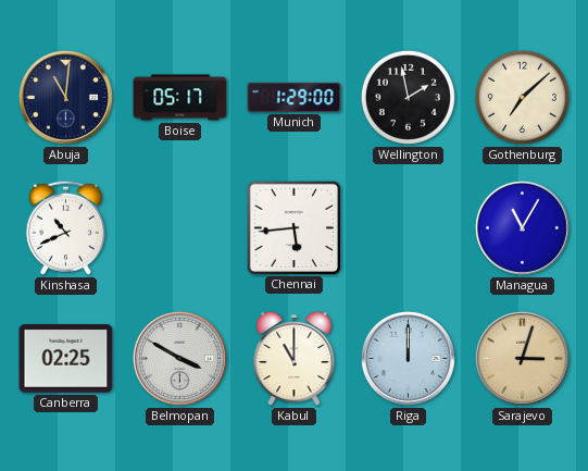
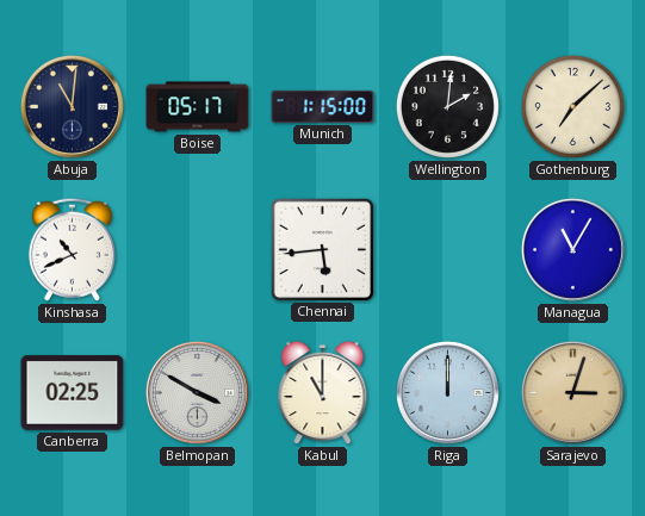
Munich: 1:29 -> 1:15 (323, 106)
Wellington: 1:58 -> 2:01 (447, 106)
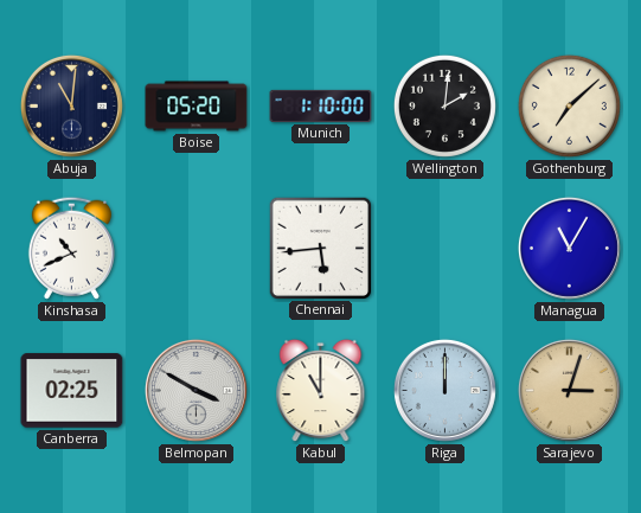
Boise: 05:17 -> 05:20 (197, 107)
Munich: 1:15 -> 1:10 (321, 105)
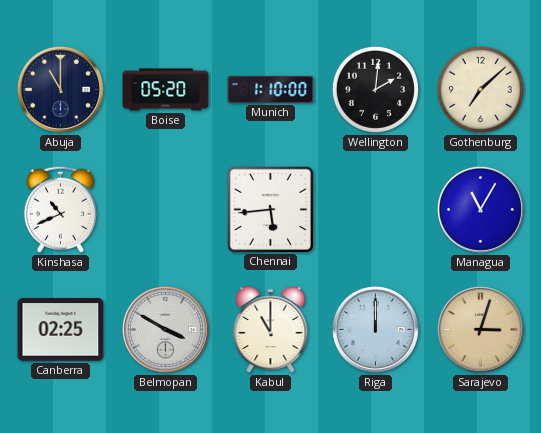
Abuja: 11:01 -> 11:00 (60, 89)
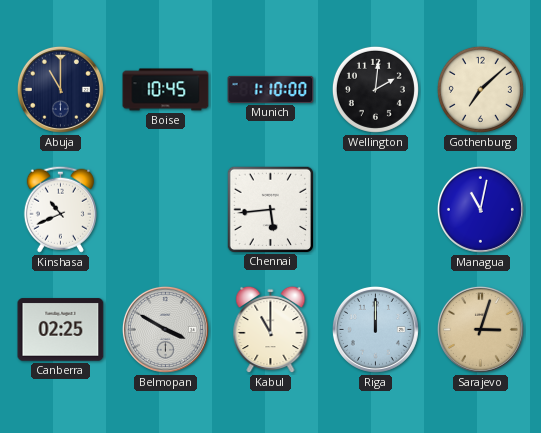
Boise: 05:20 -> 10:45 (166, 90)
Managua: 11:05 -> 11:02 (480, 209)
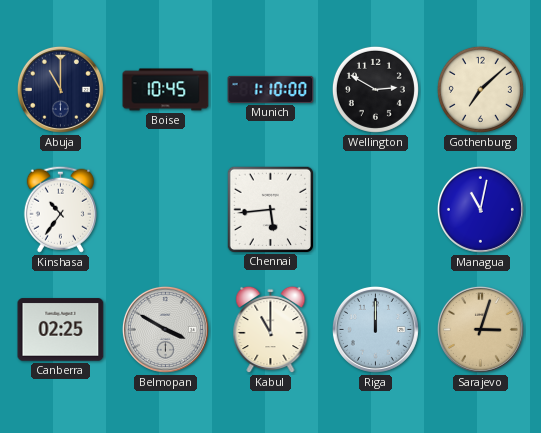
Wellington: 2:01 -> 2:50 (375, 89)
Kinshasa: 10:41 -> 10:36 (60, 209)
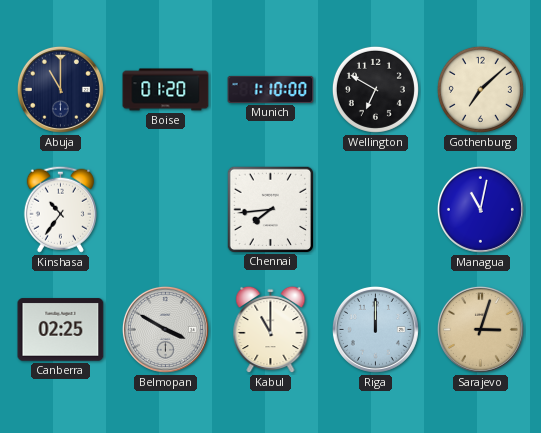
Boise: 10:45 -> 01:20 (166, 90)
Wellington: 2:50 -> 6:50 (375, 89)
Chennai: 5:44 -> 7:44 (270, 209)
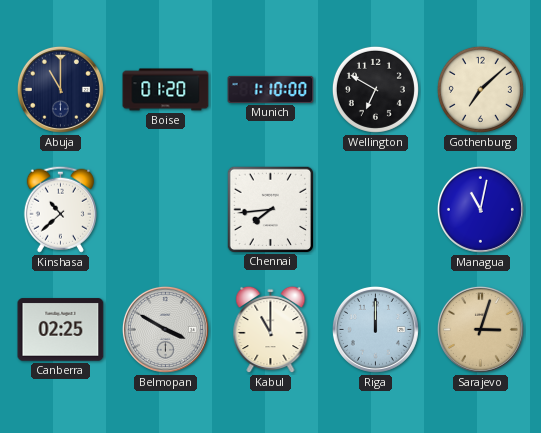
Kinshasa: 10:36 -> 10:38 (60, 209)
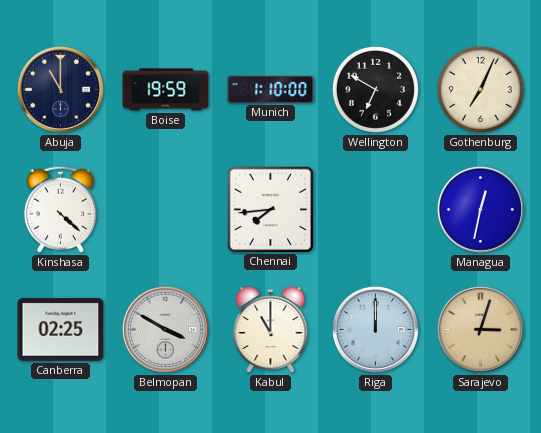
Boise: 01:20 -> 19:59 (166, 90)
Gothenburg: 7:08 -> 7:04 (480, 89)
Kinshasa: 10:38 -> 4:22 (60, 209)
Managua: 11:02 -> 12:32 (480, 209)
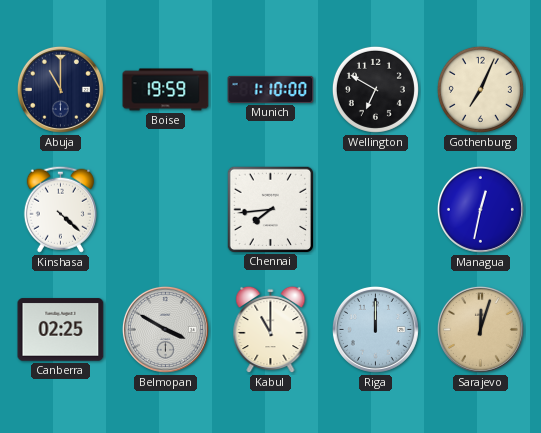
Sarajevo: 3:03 -> 12:03 (480, 329)
